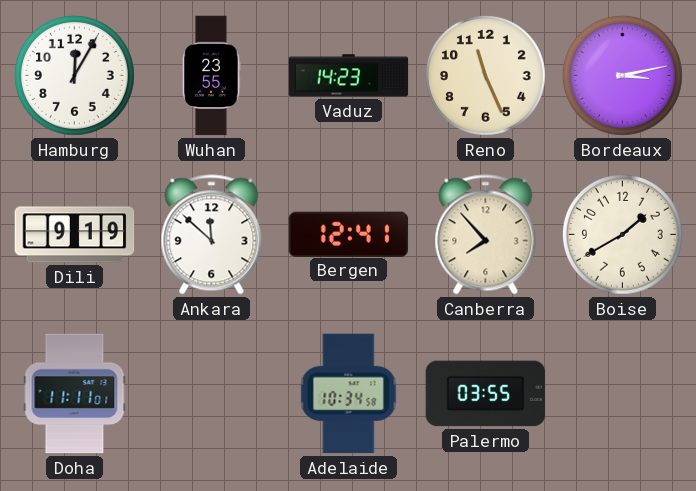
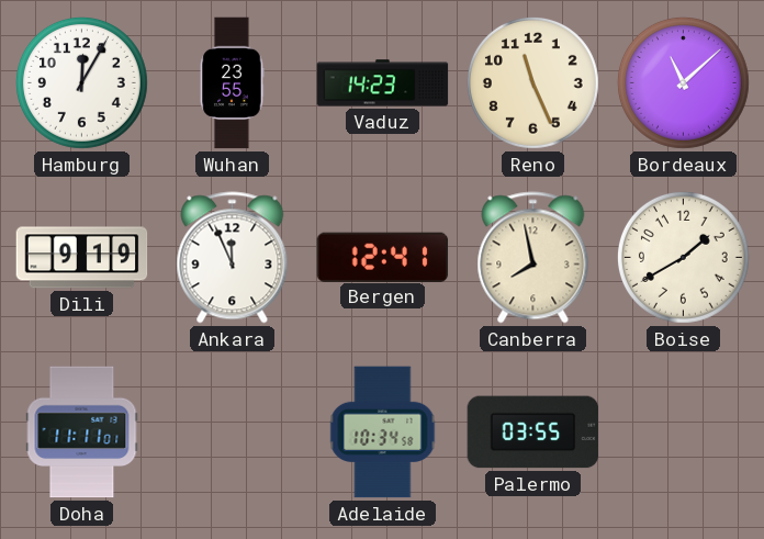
Bordeaux: 3:13 -> 11:08 (683, 82)
Ankara: 11:52 -> 11:56 (233, 258)
Canberra: 7:53 -> 7:58 (533, 258)
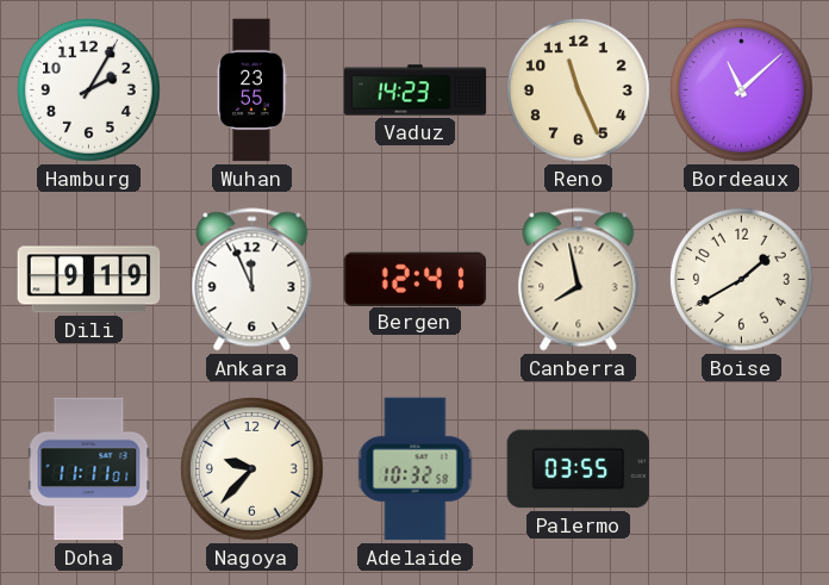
Hamburg: 12:05 -> 2:05 (88, 89)
Nagoya: none -> 9:37 (251, 468)
Adelaide: 10:34 -> 10:32 (416, 469)
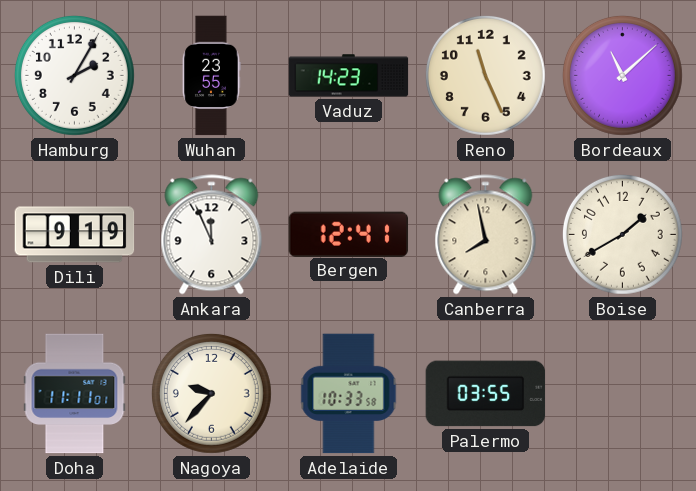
Adelaide: 10:32 -> 10:33 (349, 394)
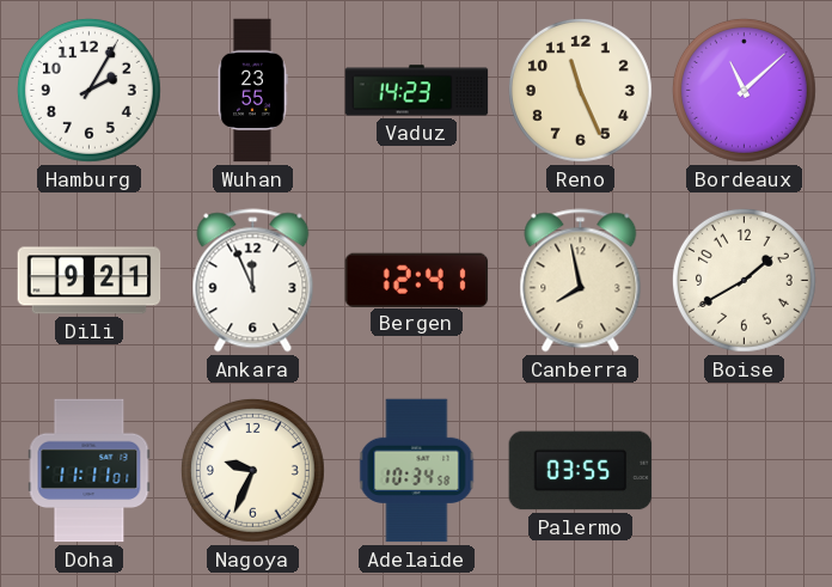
Dili: 9:19 -> 9:21 (90, 281)
Nagoya: 9:37 -> 9:34 (252, 470)
Adelaide: 10:33 -> 10:34 (417, 471)
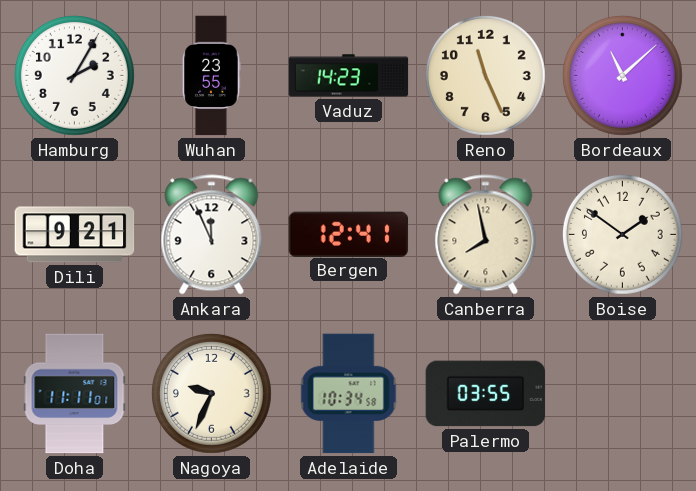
Boise: 1:40 -> 1:51 (622, 234)
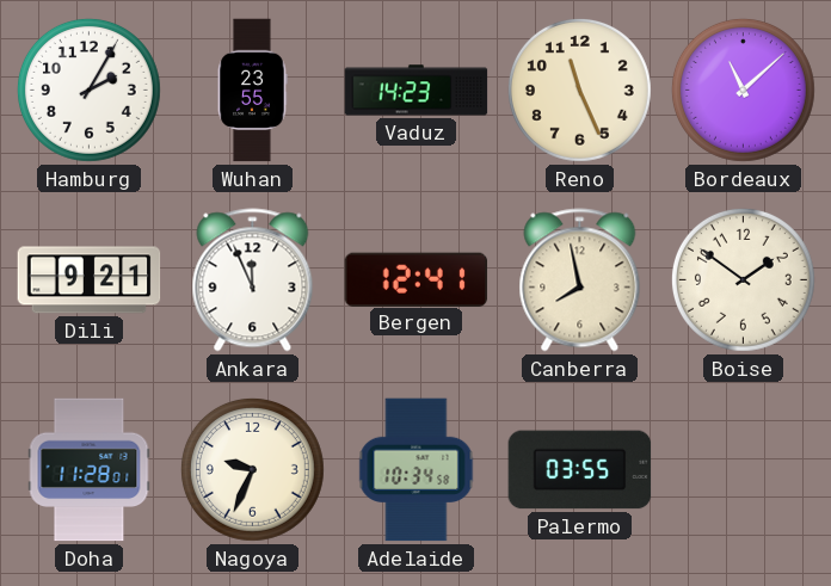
Doha: 11:11 -> 11:28 (90, 470)
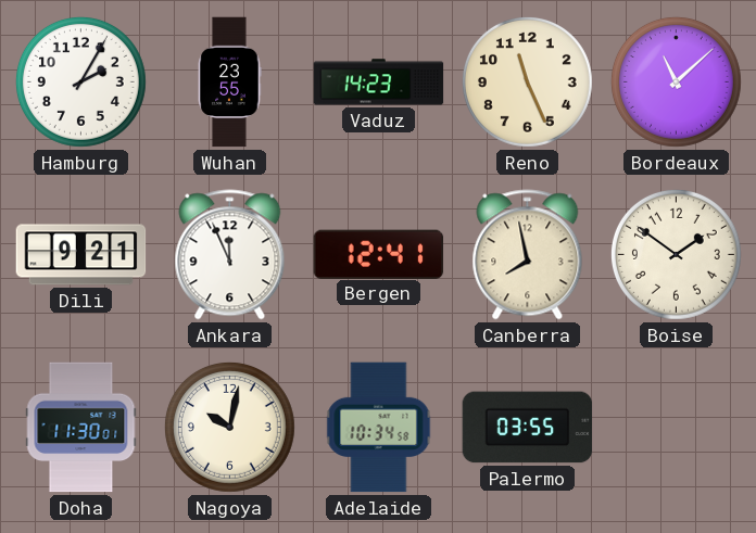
Doha: 11:28 -> 11:30 (81, 428)
Nagoya: 9:34 -> 10:02 (229, 427)
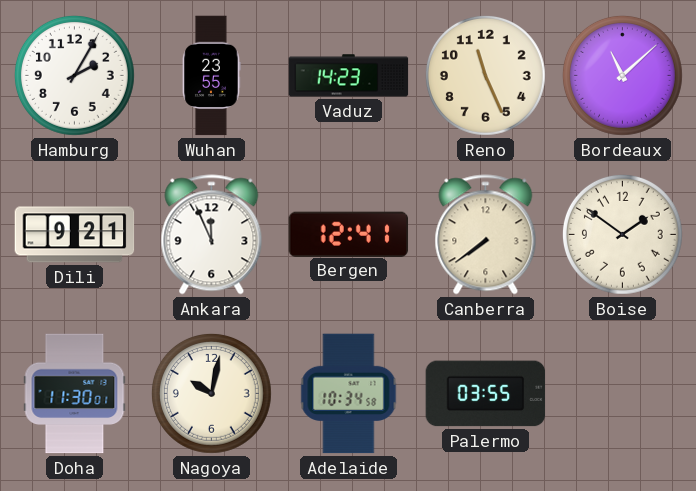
Canberra: 7:58 -> 7:39 (486, 235)
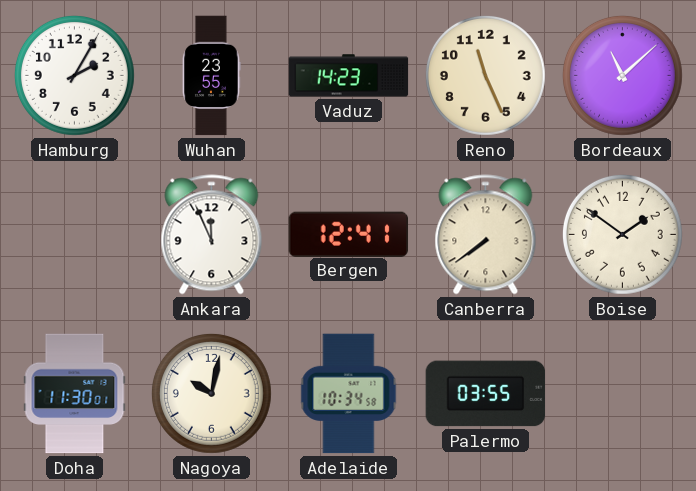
Dili: 9:21 -> none (75, 235)
